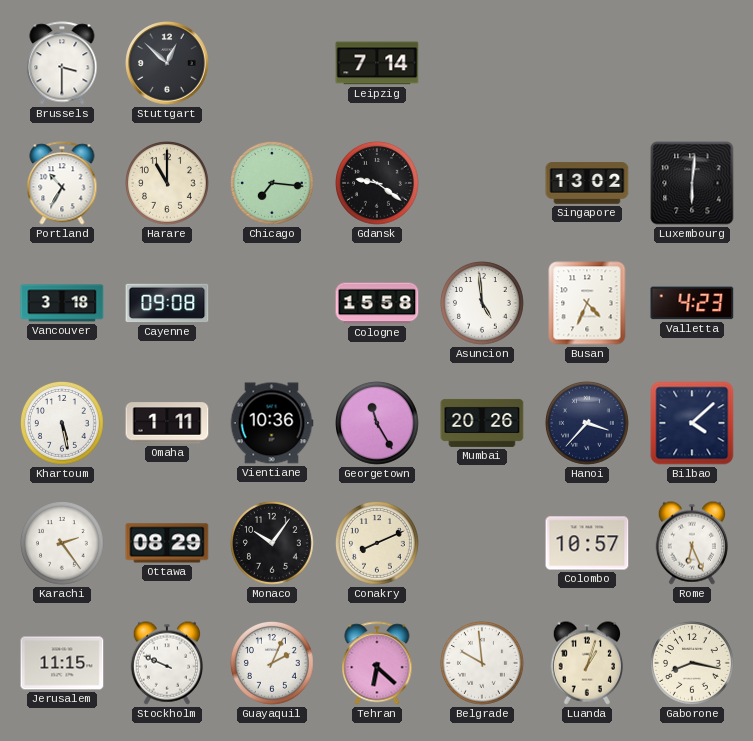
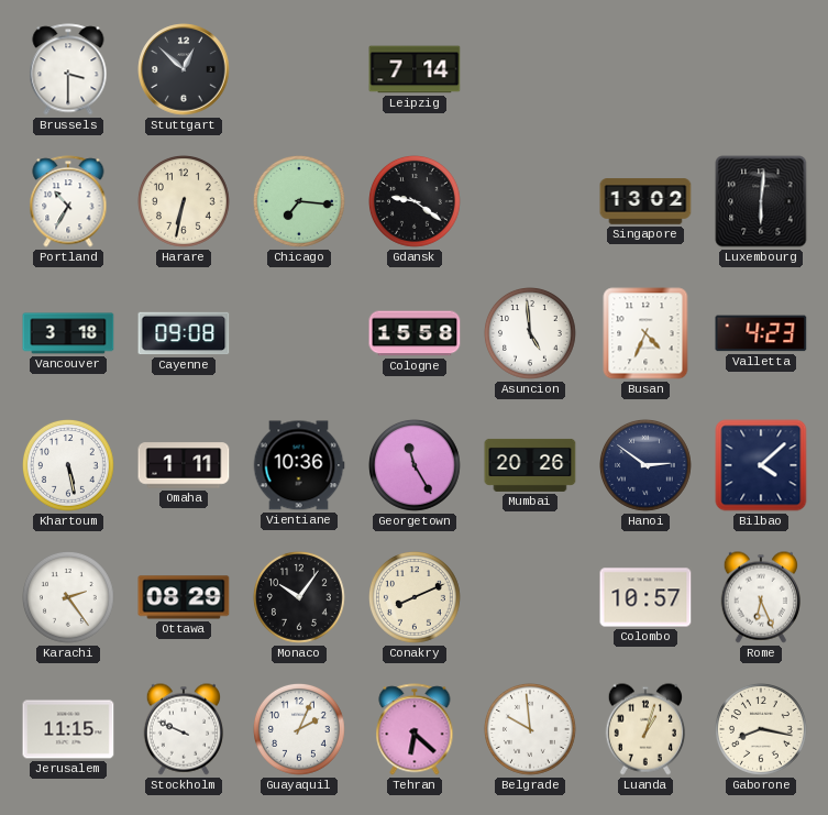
Harare: 11:00 -> 6:32 (185, 202)
Hanoi: 3:37 -> 2:51 (647, 466)
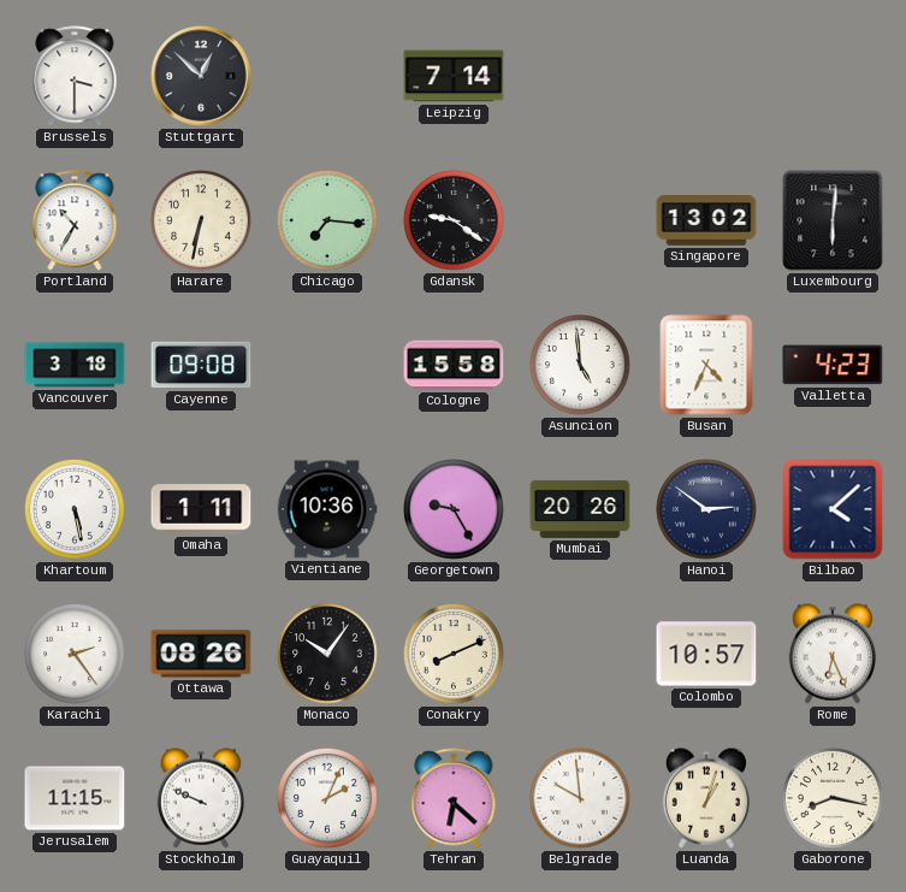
Georgetown: 11:25 -> 9:25 (455, 510)
Ottawa: 08:29 -> 08:26 (201, 654)
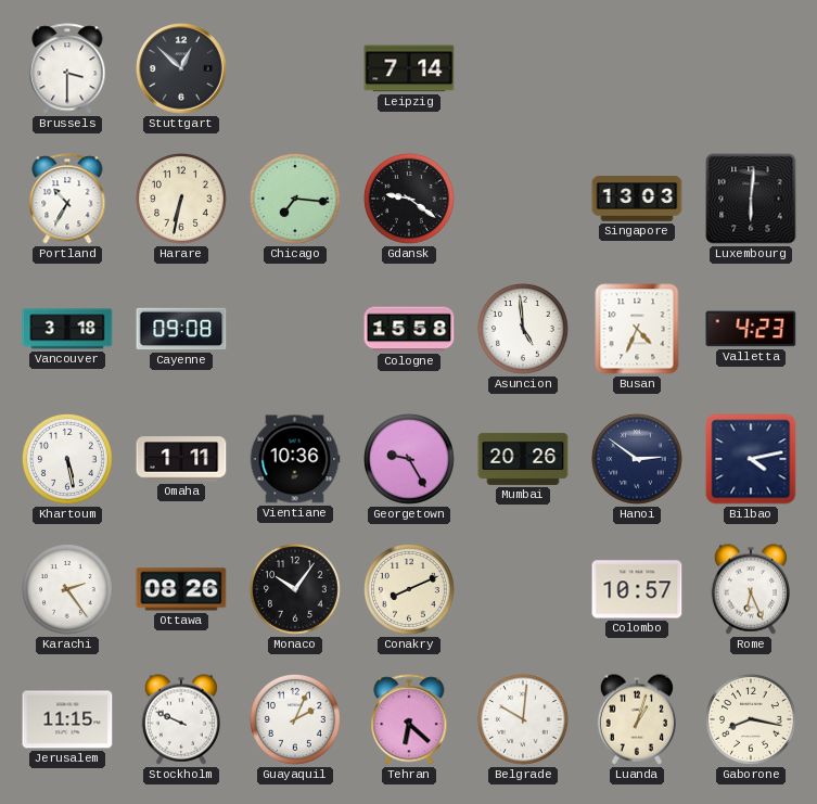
Singapore: 13:02 -> 13:03 (637, 199)
Bilbao: 4:08 -> 4:13 (751, 459)
Belgrade: 9:59 -> 10:01 (524, 720)
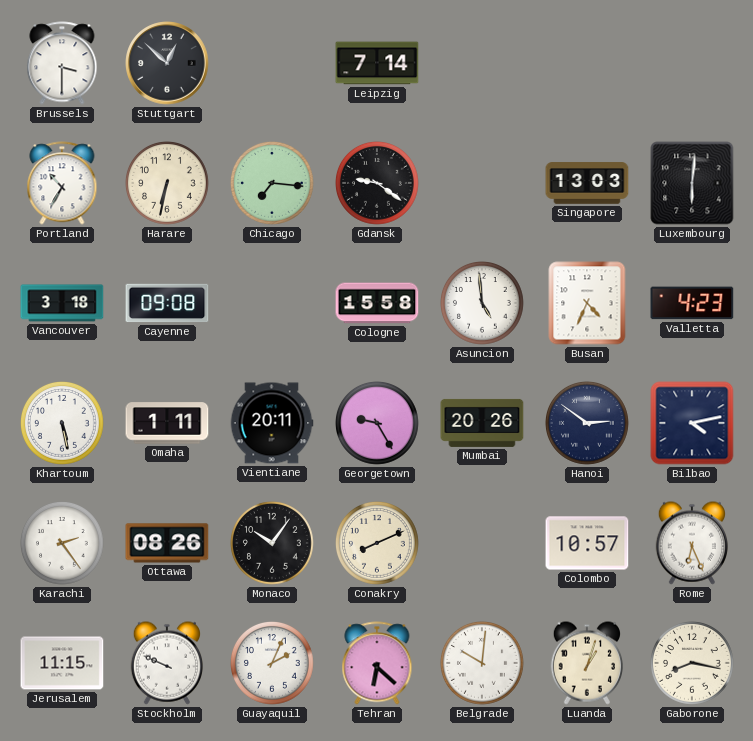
Vientiane: 10:36 -> 20:11 (272, 423)
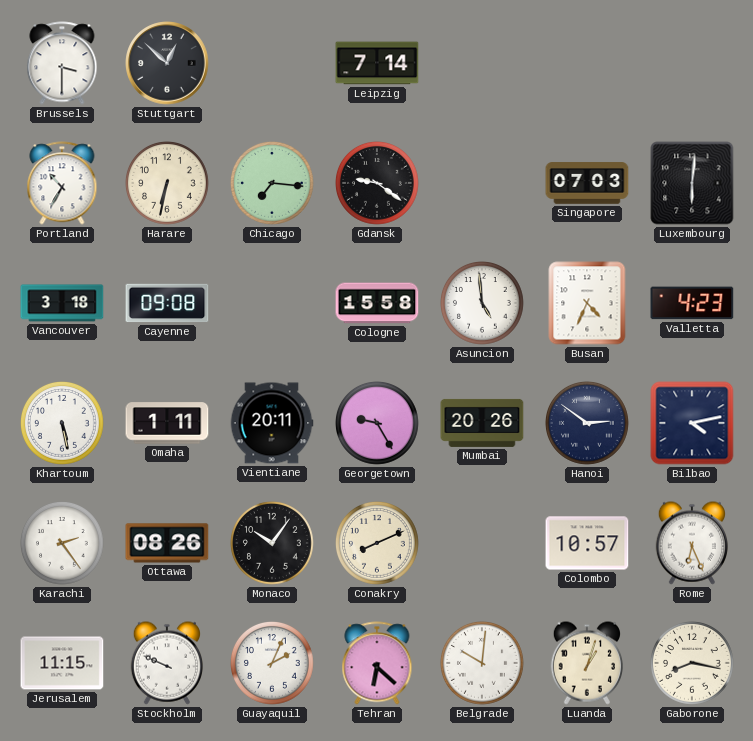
Singapore: 13:03 -> 07:03 (587, 183)
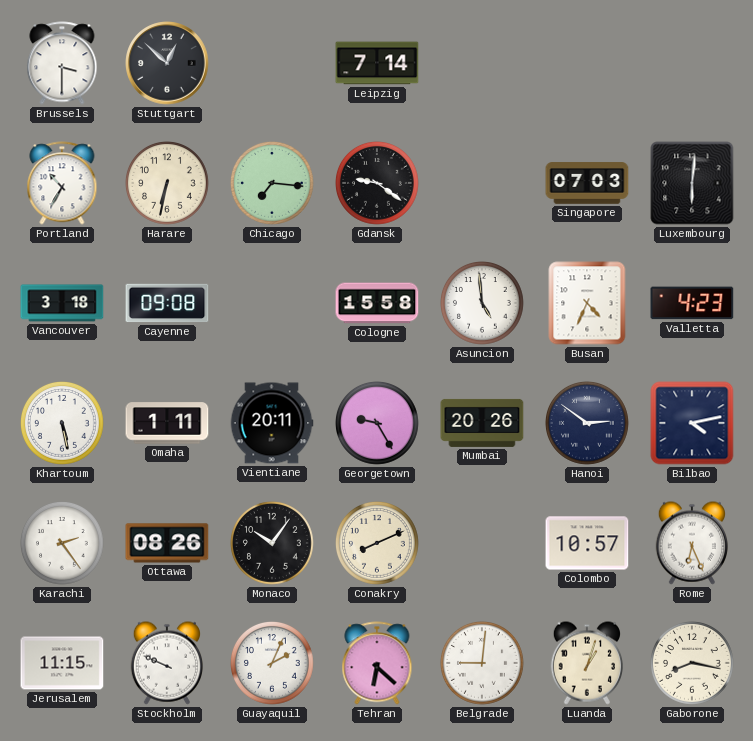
Belgrade: 10:01 -> 9:01 (483, 664)
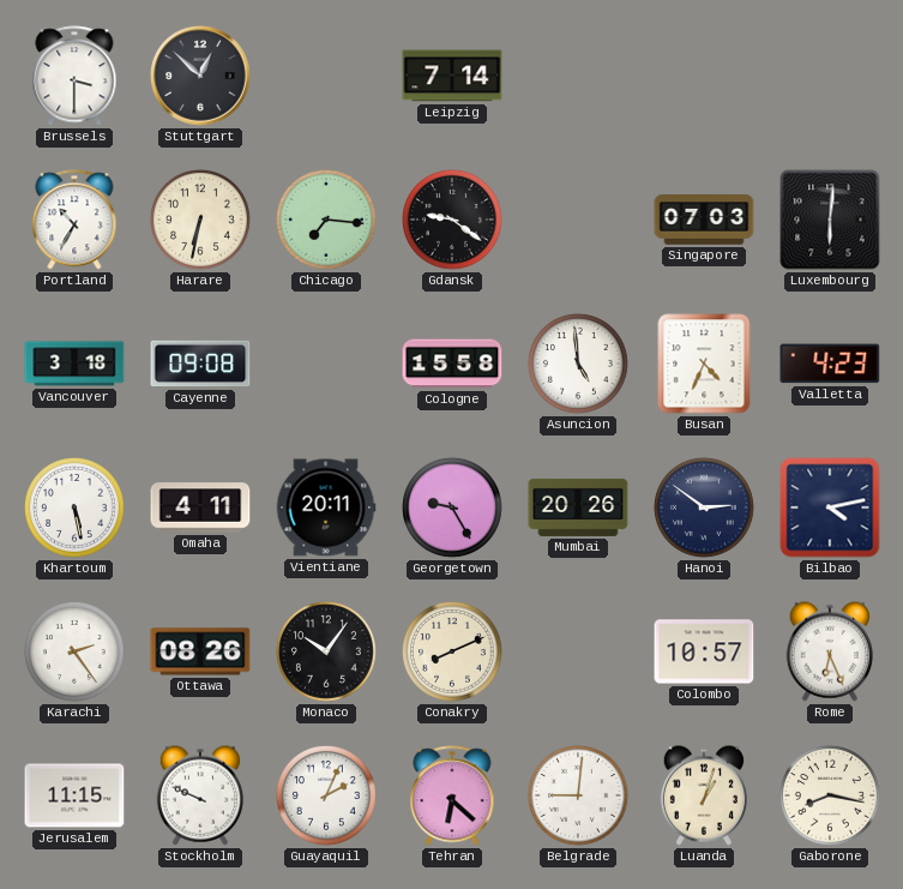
Omaha: 1:11 -> 4:11 (200, 507)
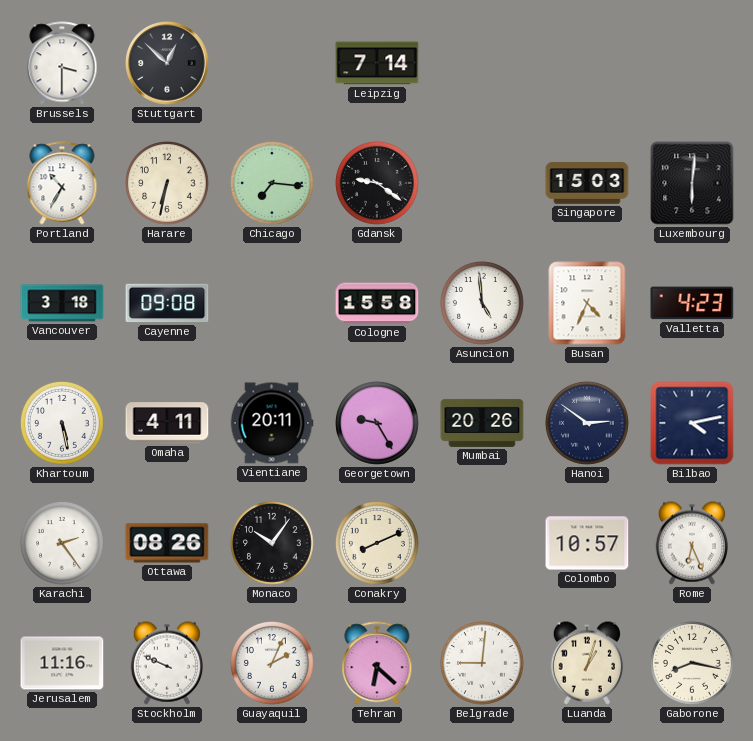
Singapore: 07:03 -> 15:03 (587, 183)
Jerusalem: 11:15 -> 11:16 (62, 663)
